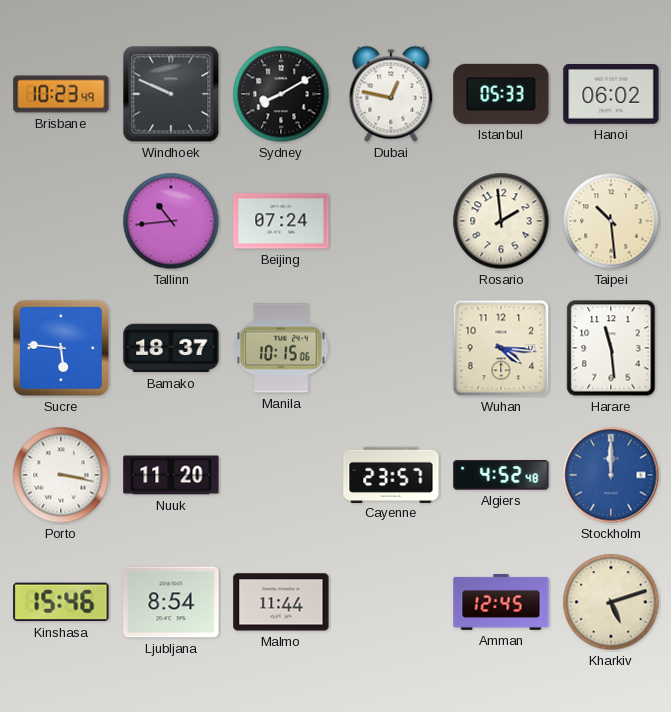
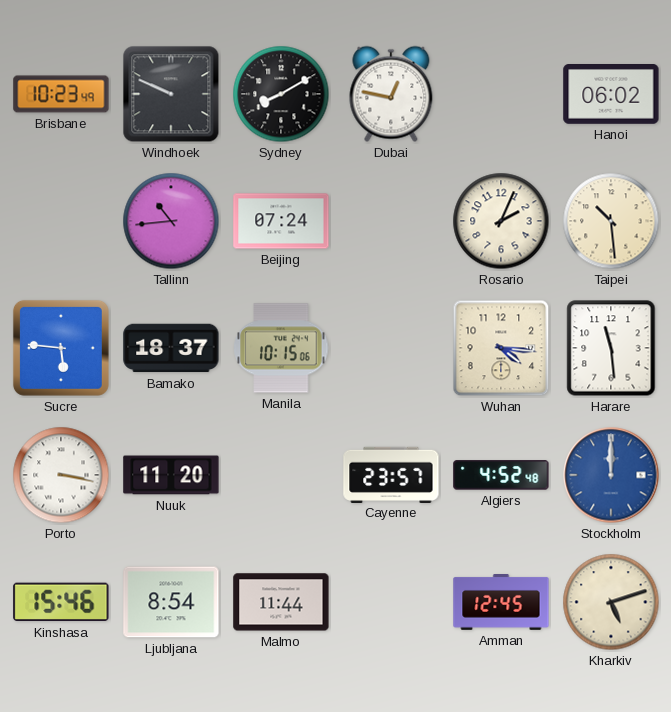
Istanbul: 05:33 -> none (501, 94)
Rosario: 1:59 -> 2:04 (501, 221)
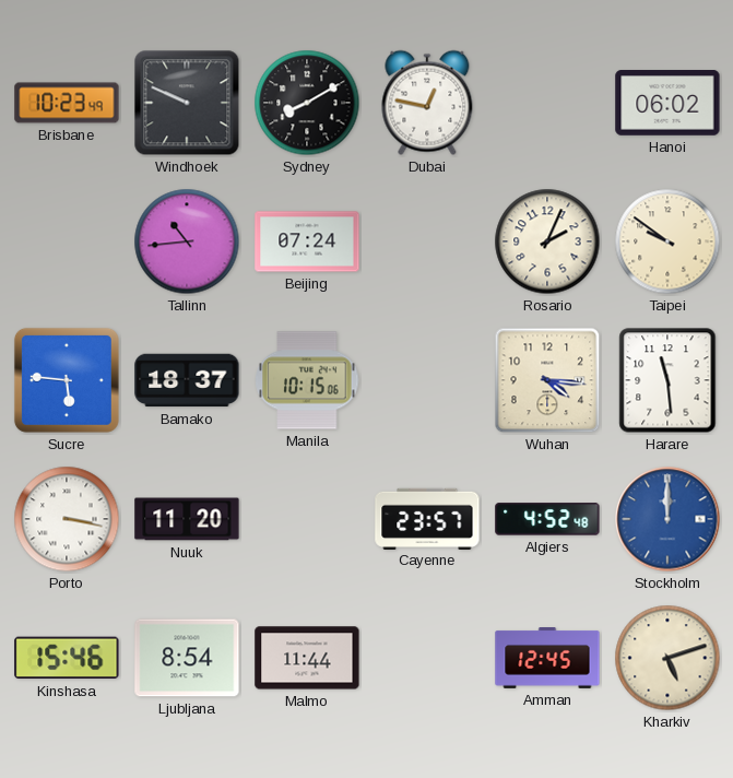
Taipei: 10:29 -> 9:51 (667, 241)
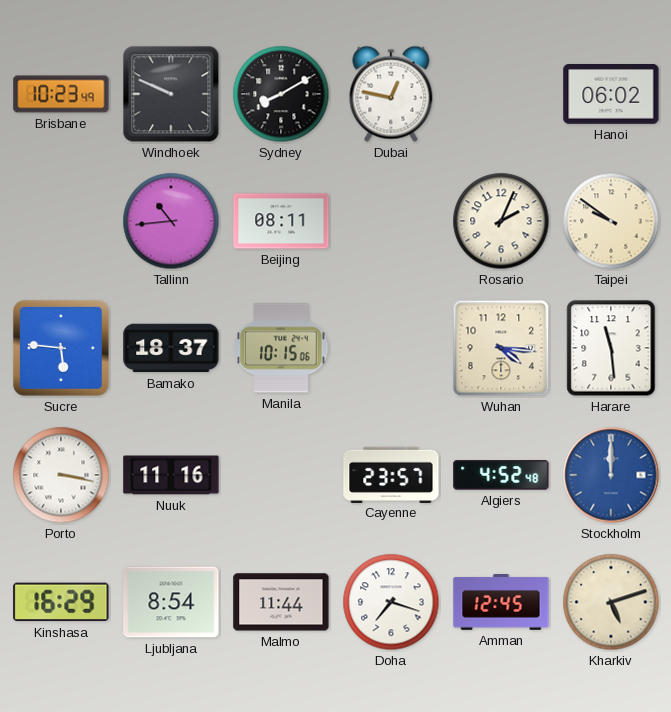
Beijing: 07:24 -> 08:11 (281, 221)
Nuuk: 11:20 -> 11:16 (171, 475)
Kinshasa: 15:46 -> 16:29 (61, 602)
Doha: none -> 7:18 (391, 602)
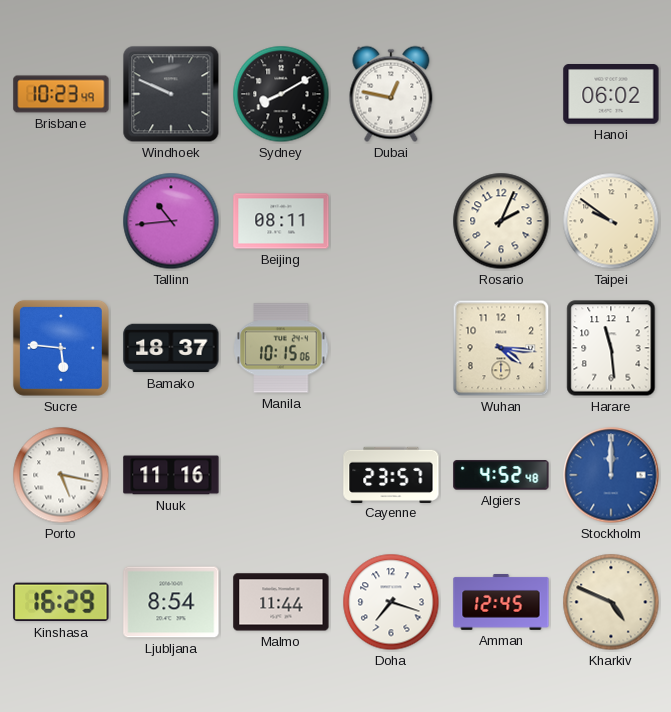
Porto: 3:17 -> 5:17 (61, 475)
Kharkiv: 5:12 -> 4:49 (611, 602)
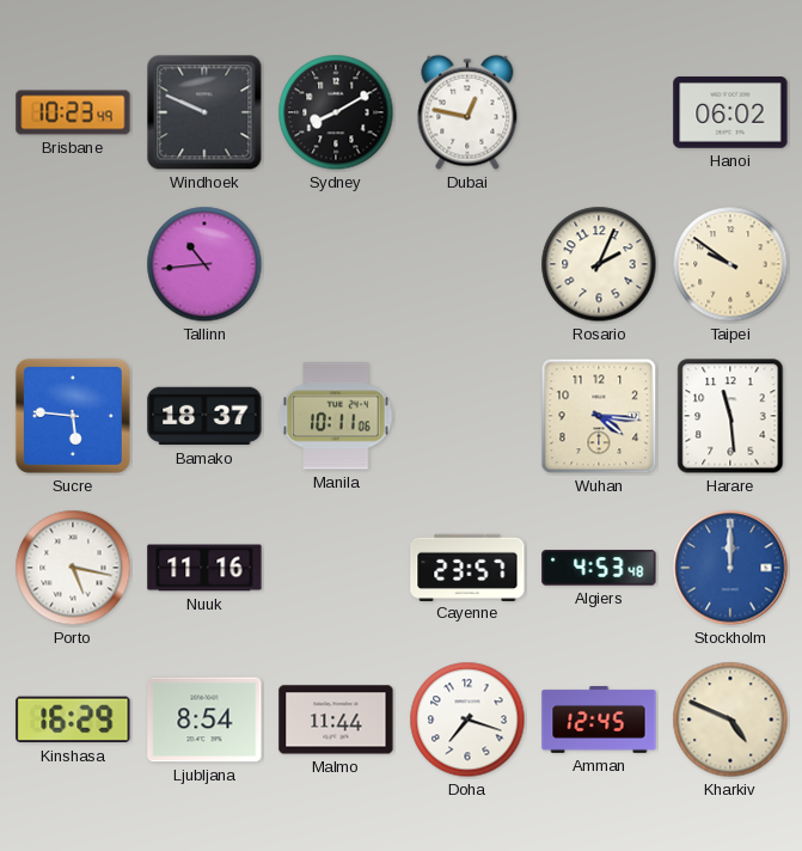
Beijing: 08:11 -> none (281, 221)
Manila: 10:15 -> 10:11 (336, 416)
Algiers: 4:52 -> 4:53 (599, 568)
